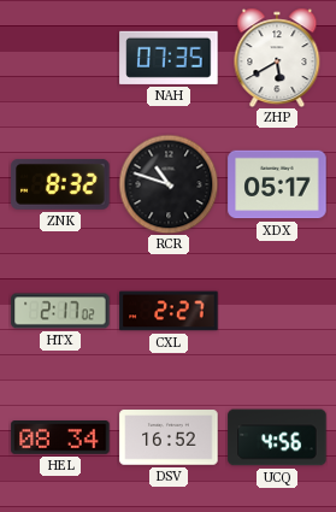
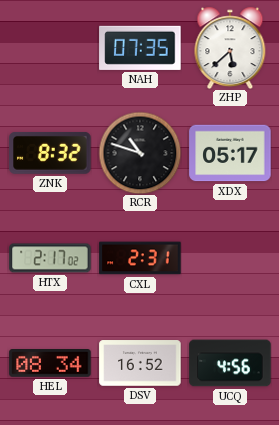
ZHP: 5:40 -> 5:38 (230, 48)
CXL: 2:27 -> 2:31 (140, 258)
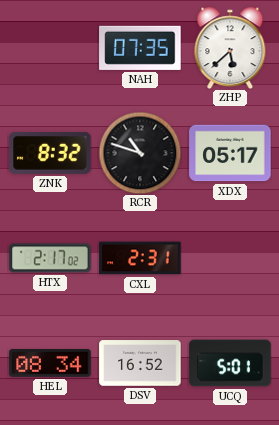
UCQ: 4:56 -> 5:01 (230, 363)
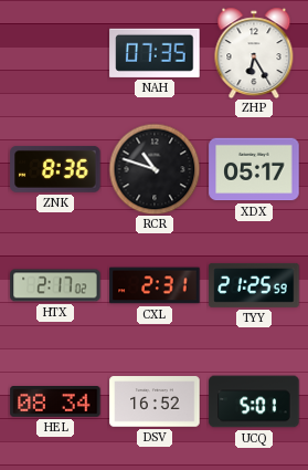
ZHP: 5:38 -> 6:25 (254, 53)
ZNK: 8:32 -> 8:36 (55, 169)
TYY: none -> 21:25 (254, 285)
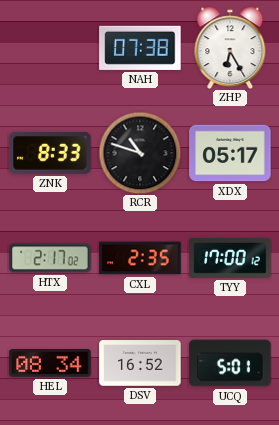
NAH: 07:35 -> 07:38 (140, 48)
ZNK: 8:36 -> 8:33 (50, 153)
CXL: 2:31 -> 2:35 (140, 258)
TYY: 21:25 -> 17:00 (230, 258)
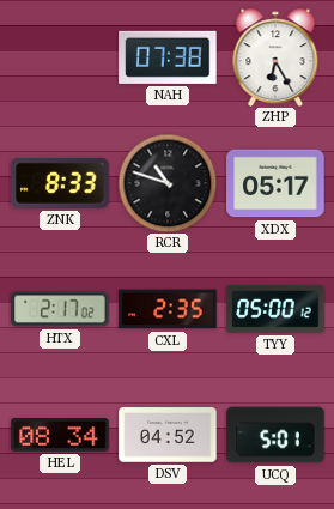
TYY: 17:00 -> 05:00 (275, 309)
DSV: 16:52 -> 04:52 (168, 435)
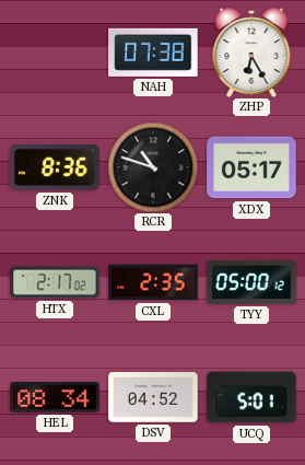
ZNK: 8:33 -> 8:36 (55, 167)
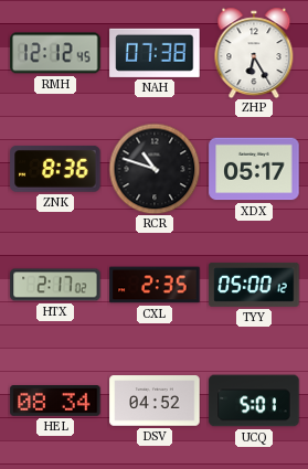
RMH: none -> 12:12 (55, 53)
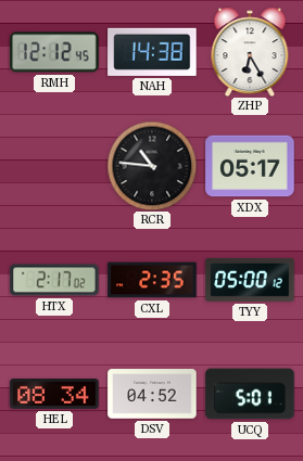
NAH: 07:38 -> 14:38 (152, 52)
ZNK: 8:36 -> none (55, 169)
RCR: 10:48 -> 10:46 (152, 166)
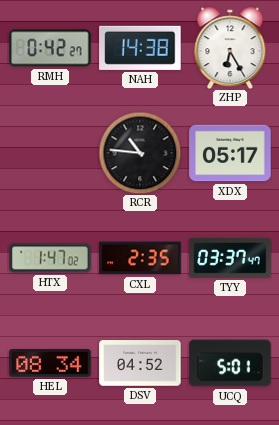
RMH: 12:12 -> 0:42 (50, 48)
HTX: 2:17 -> 1:47 (50, 258)
TYY: 05:00 -> 03:37 (230, 258)
